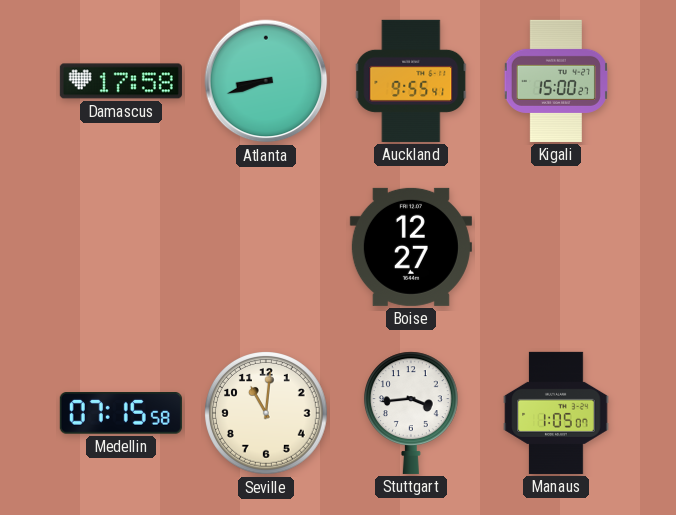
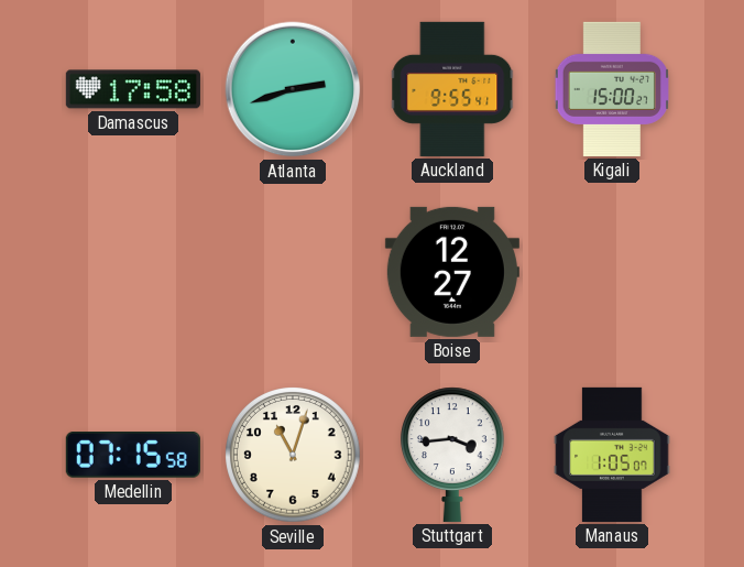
Atlanta: 8:42 -> 2:42 (293, 89)
Seville: 11:01 -> 11:03 (294, 456)
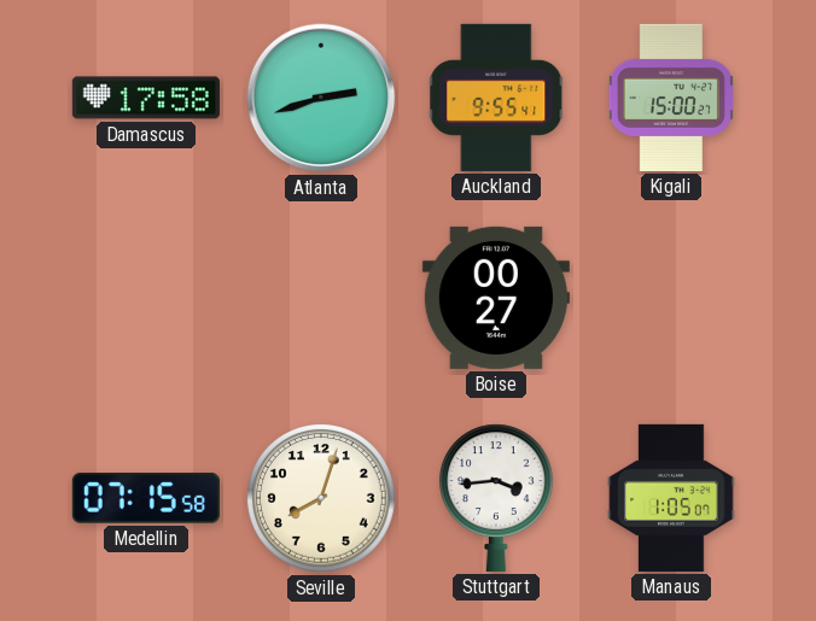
Boise: 12:27 -> 00:27 (496, 298)
Seville: 11:03 -> 8:03 (322, 499)
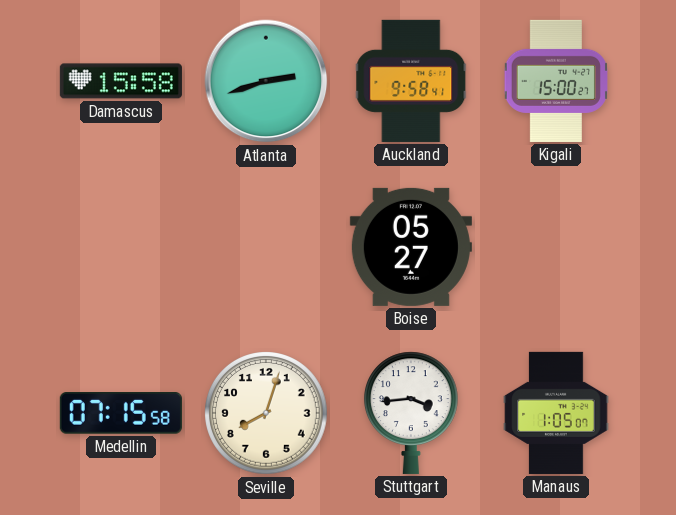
Damascus: 17:58 -> 15:58 (121, 81)
Auckland: 9:55 -> 9:58 (411, 81)
Boise: 00:27 -> 05:27 (411, 247)
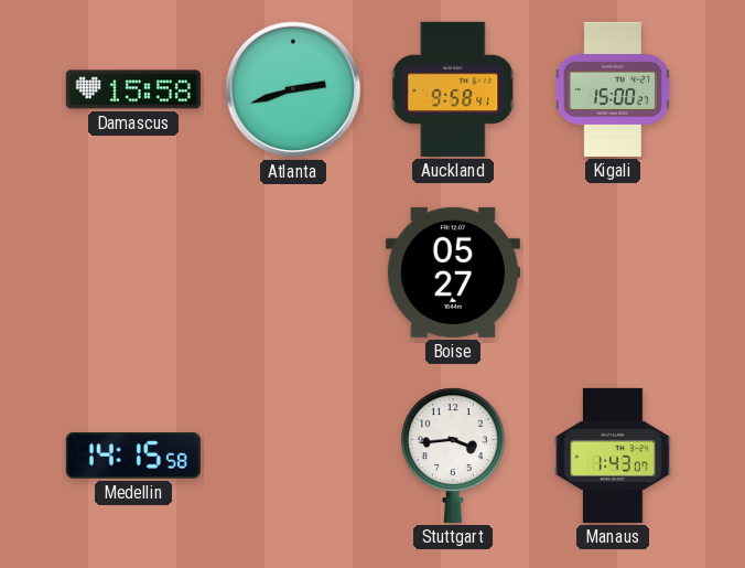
Medellin: 07:15 -> 14:15 (133, 456)
Seville: 8:03 -> none (267, 414)
Manaus: 1:05 -> 1:43 (613, 456)
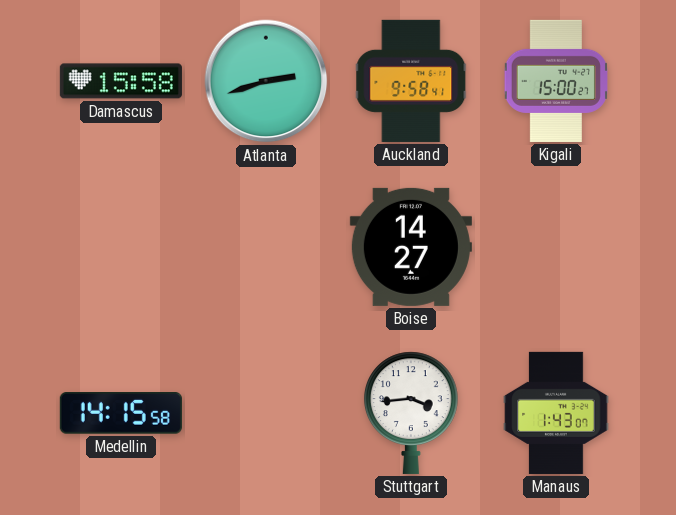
Boise: 05:27 -> 14:27 (411, 247)
